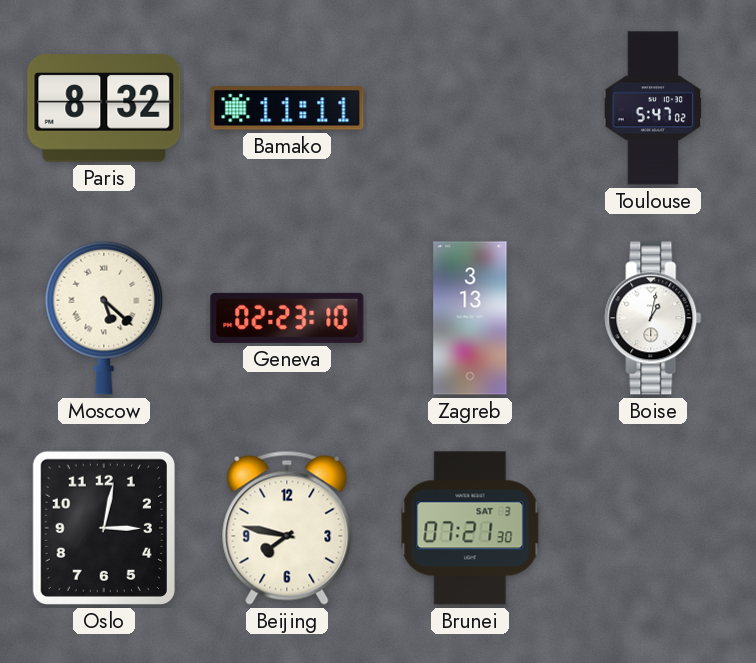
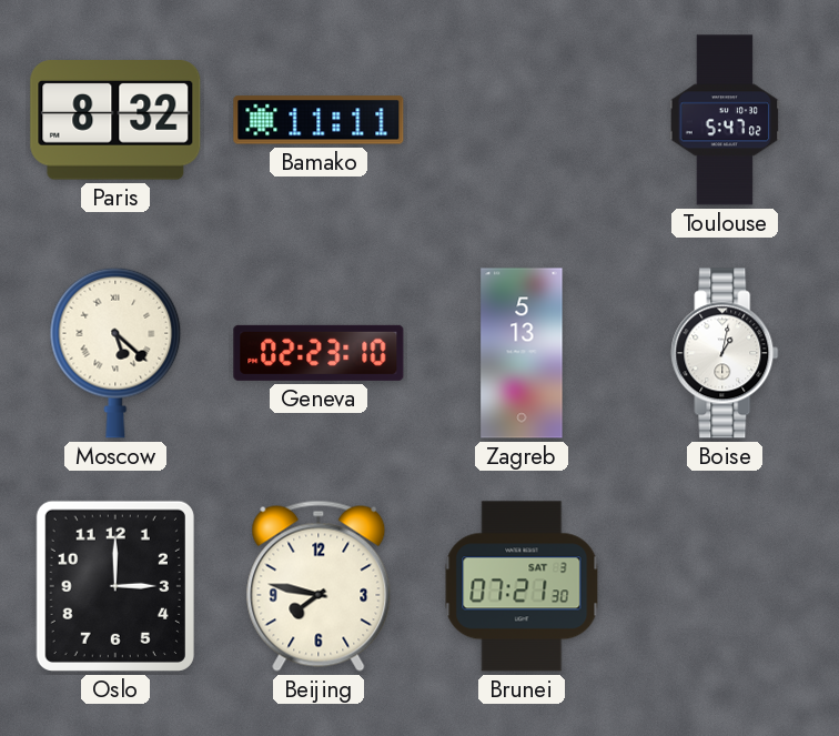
Zagreb: 3:13 -> 5:13 (522, 353)
Oslo: 3:02 -> 3:00 (115, 586)
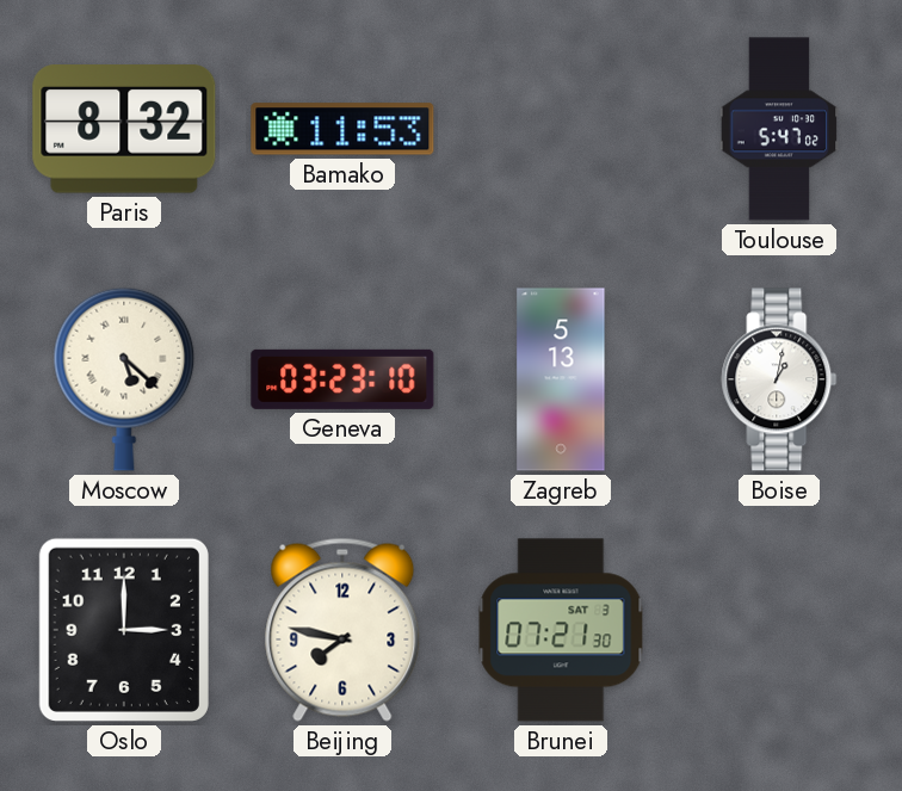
Bamako: 11:11 -> 11:53 (342, 129)
Geneva: 02:23 -> 03:23 (342, 379)
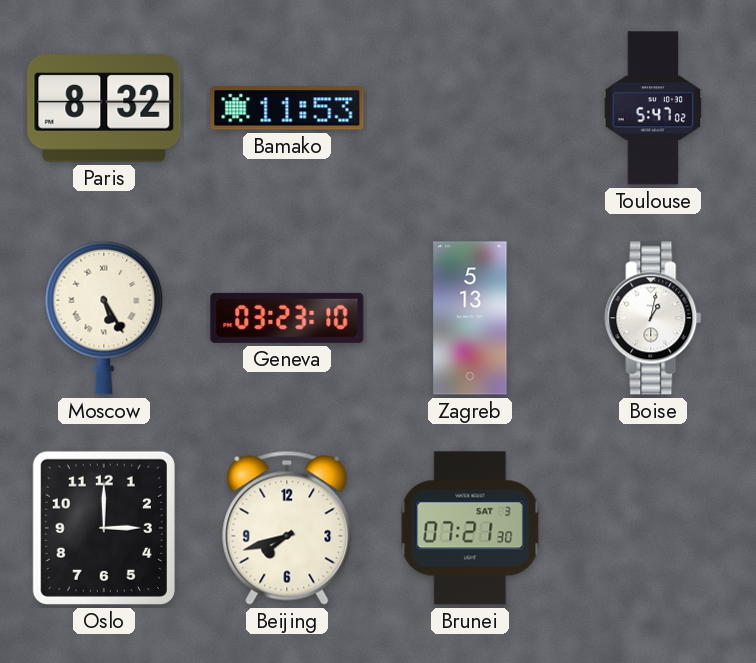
Moscow: 5:22 -> 5:25 (104, 318)
Beijing: 7:47 -> 7:42 (287, 528)
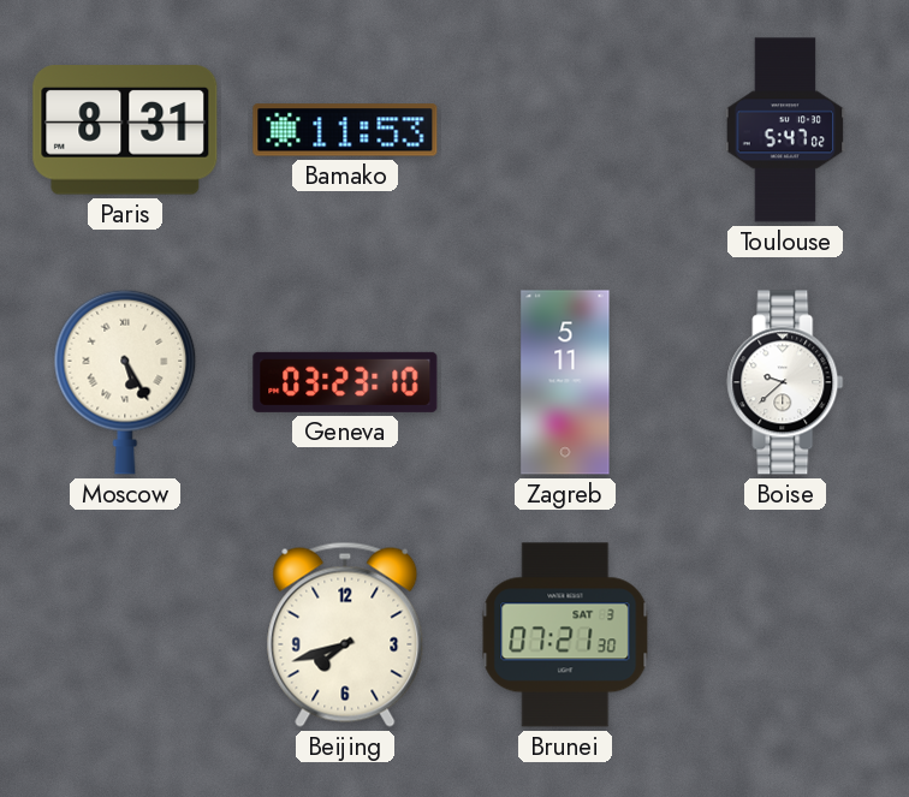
Paris: 8:32 -> 8:31 (125, 130)
Zagreb: 5:13 -> 5:11 (565, 382)
Boise: 1:02 -> 9:38 (785, 382)
Oslo: 3:00 -> none (104, 528)
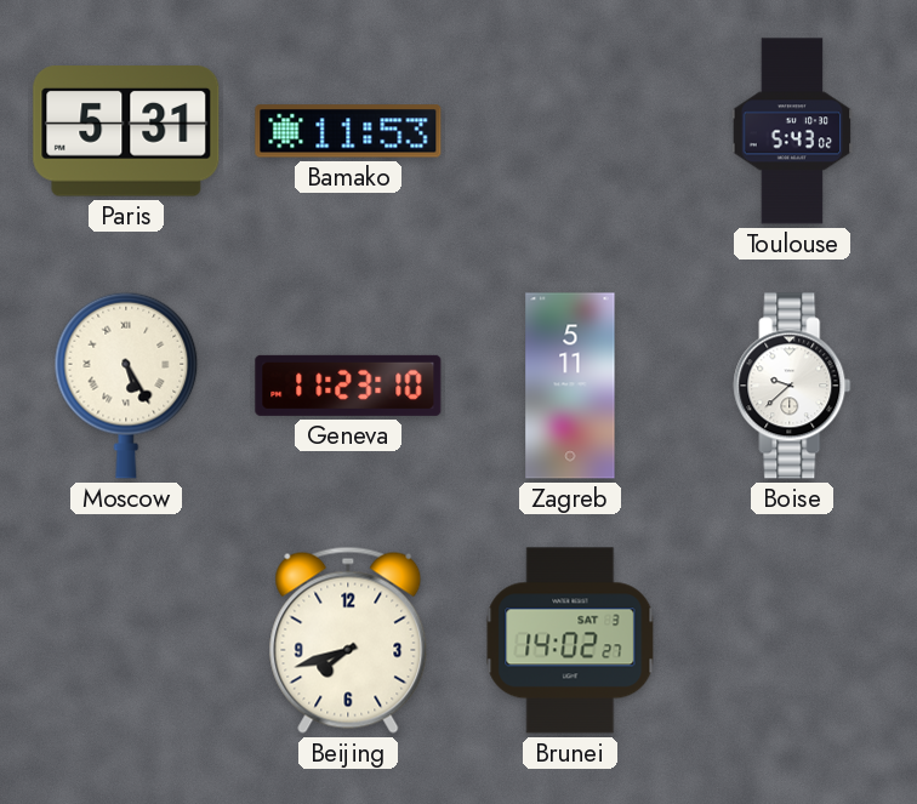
Paris: 8:31 -> 5:31 (126, 131)
Toulouse: 5:47 -> 5:43 (792, 131)
Geneva: 03:23 -> 11:23 (348, 386)
Brunei: 07:21 -> 14:02 (570, 640)
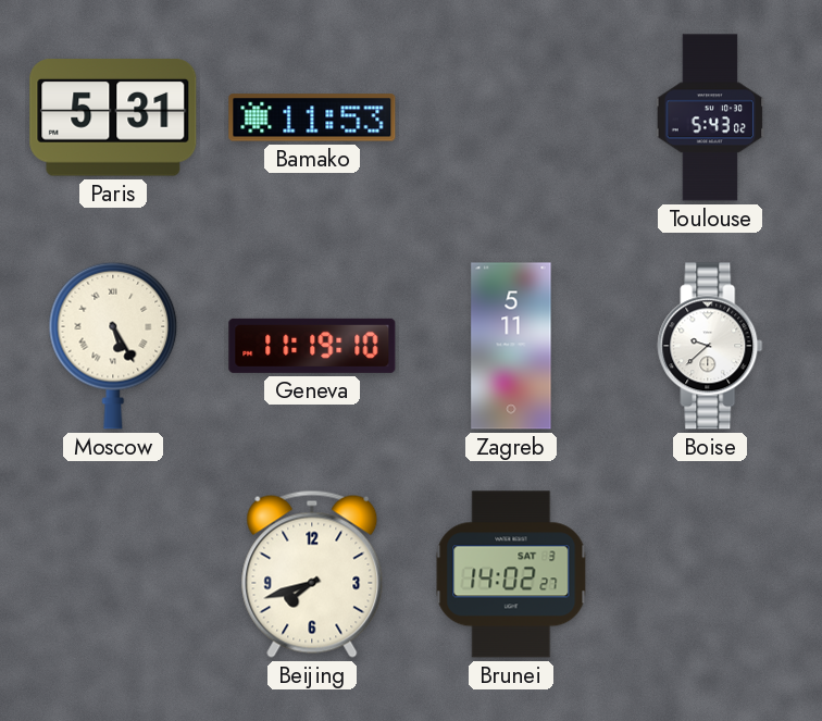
Geneva: 11:23 -> 11:19 (312, 346)
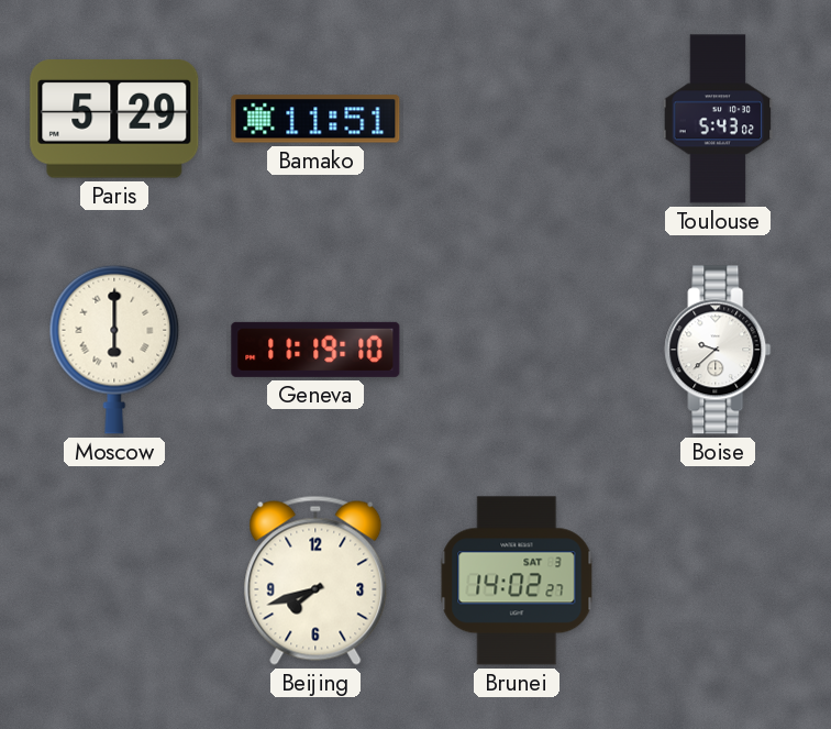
Paris: 5:31 -> 5:29 (114, 119)
Bamako: 11:53 -> 11:51 (315, 119)
Moscow: 5:25 -> 6:00 (114, 350)
Zagreb: 5:11 -> none (511, 346)
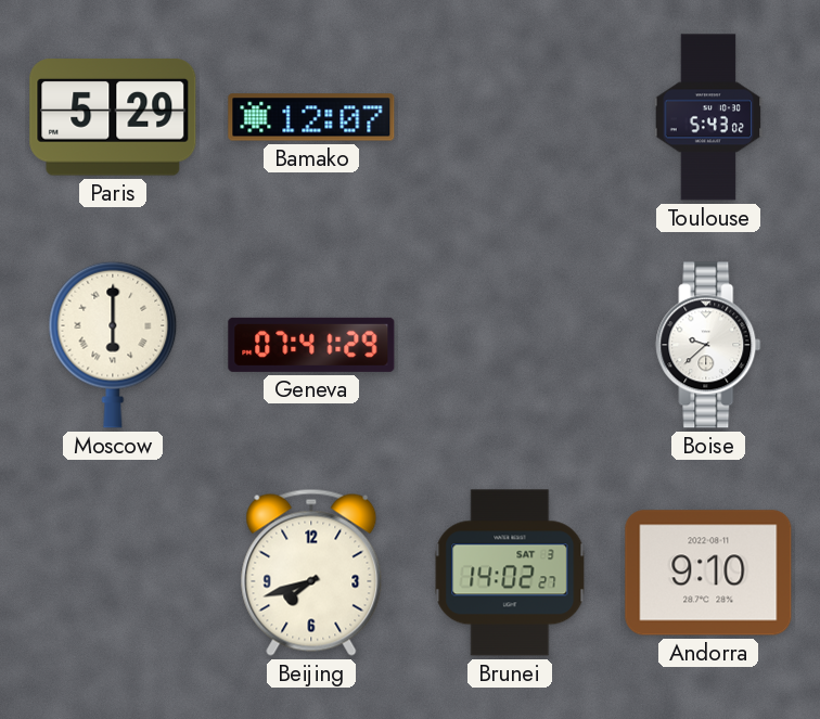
Bamako: 11:51 -> 12:07 (311, 117)
Geneva: 11:19 -> 07:41 (311, 345)
Andorra: none -> 9:10 (708, 573)
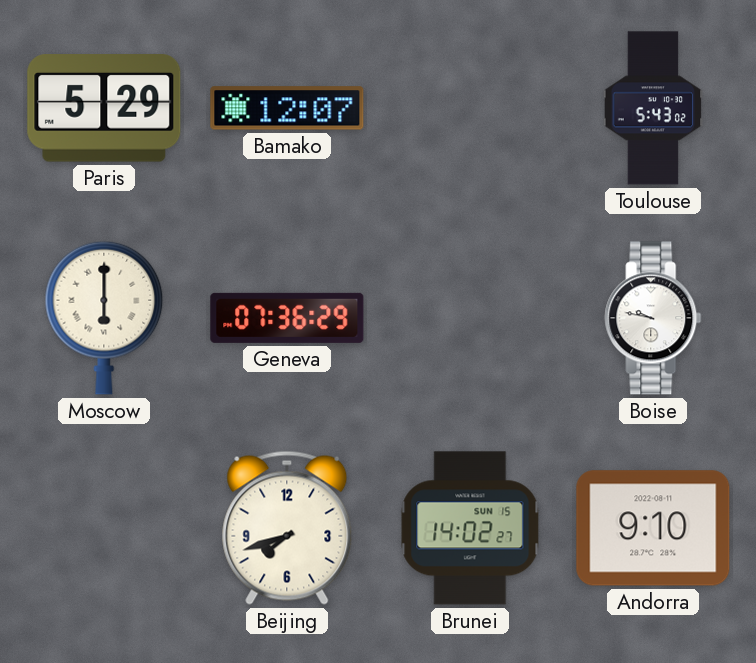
Geneva: 07:41 -> 07:36 (287, 318)
Boise: 9:38 -> 9:47 (653, 318)
Brunei date: SAT 3 -> SUN 15 (470, 528)
